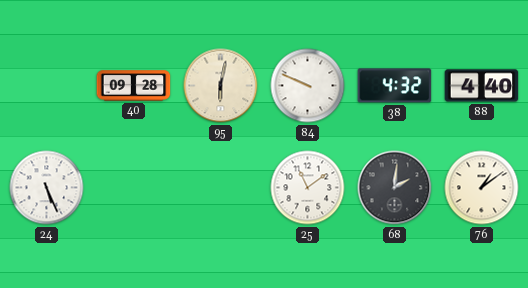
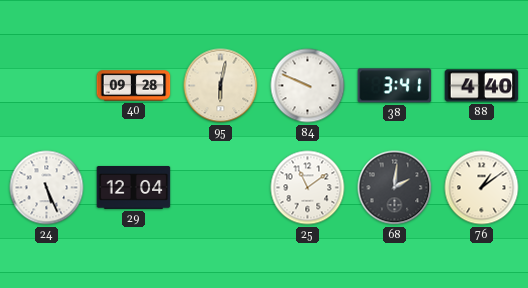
38: 4:32 -> 3:41 (395, 86)
29: none -> 12:04 (134, 188)
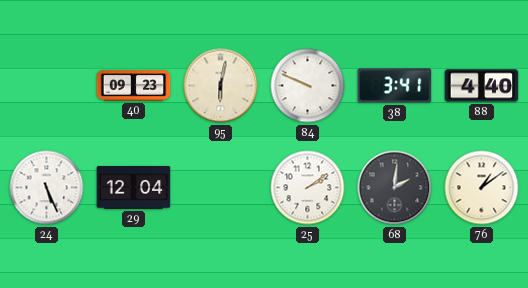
40: 09:28 -> 09:23 (134, 86)
25: 11:09 -> 2:09 (308, 188)
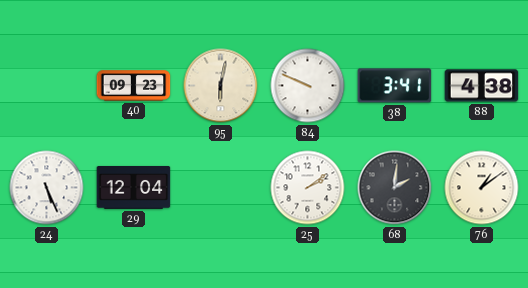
88: 4:40 -> 4:38 (482, 86)
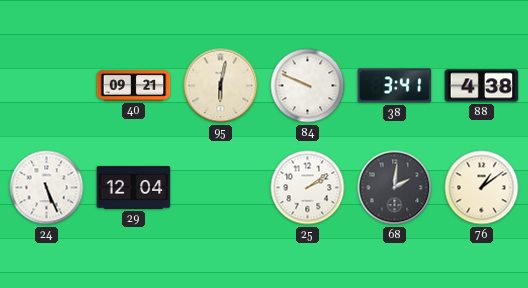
40: 09:23 -> 09:21 (134, 86)
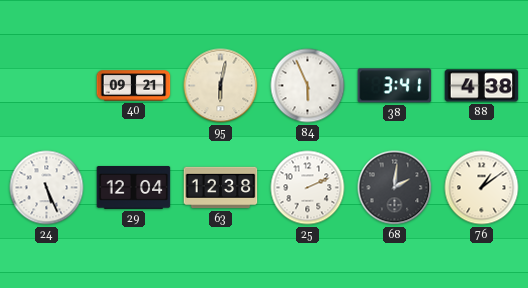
84: 9:49 -> 5:56 (308, 86)
63: none -> 12:38 (221, 188)
25: 2:09 -> 2:11 (308, 188)
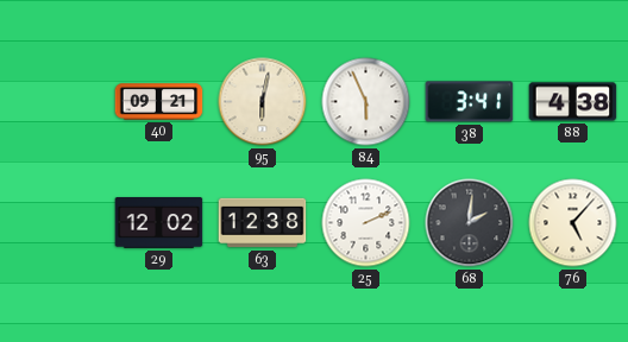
24: 5:26 -> none (47, 188)
29: 12:04 -> 12:02 (159, 223)
76: 1:09 -> 5:07 (573, 223)
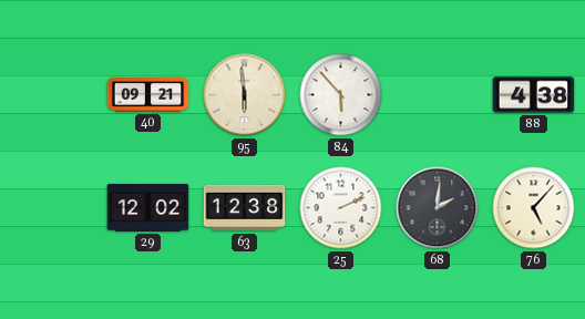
95: 6:02 -> 5:59 (245, 95)
84: 5:56 -> 5:53 (341, 95)
38: 3:41 -> none (470, 102)
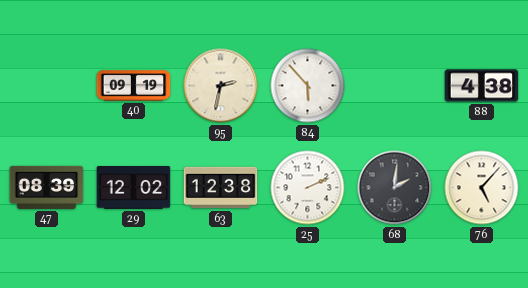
40: 09:21 -> 09:19 (134, 86)
95: 5:59 -> 2:32 (221, 86)
47: none -> 08:39 (47, 187)
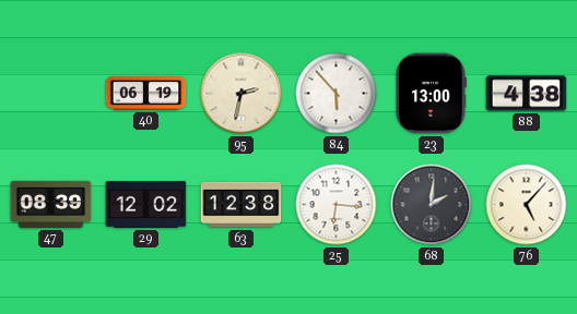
40: 09:19 -> 06:19 (146, 94)
23: none -> 13:00 (431, 94)
25: 2:11 -> 6:16 (337, 205)
